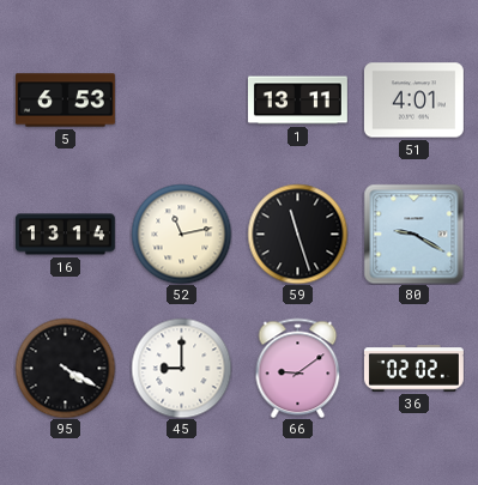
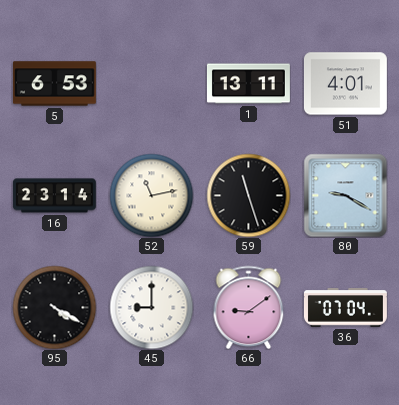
16: 13:14 -> 23:14 (54, 196)
36: 02:02 -> 07:04 (345, 308)
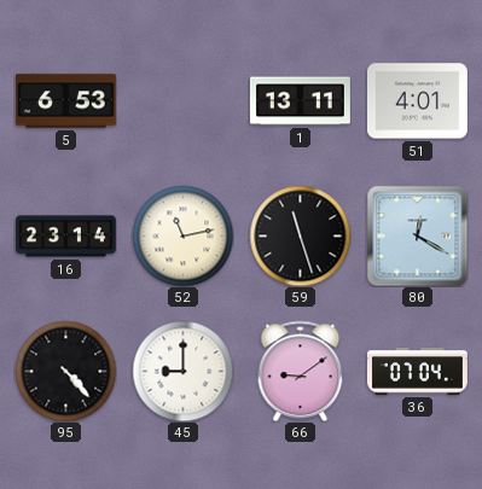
80: 9:20 -> 12:20 (417, 235)
95: 4:20 -> 4:23 (65, 371)
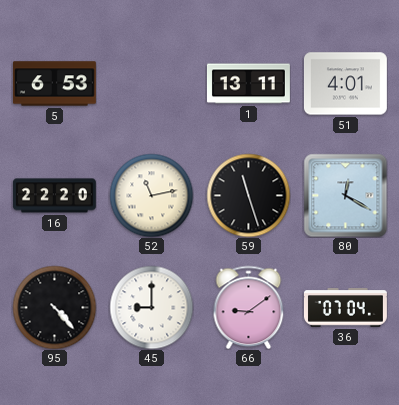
16: 23:14 -> 22:20 (54, 196)
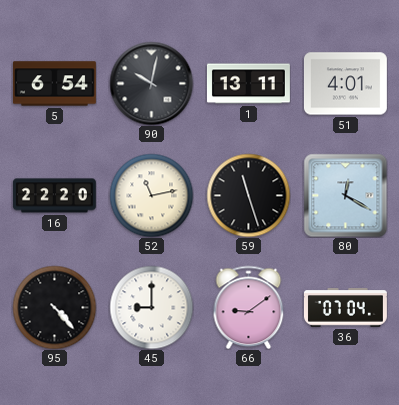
5: 6:53 -> 6:54 (54, 84)
90: none -> 10:02 (151, 83)
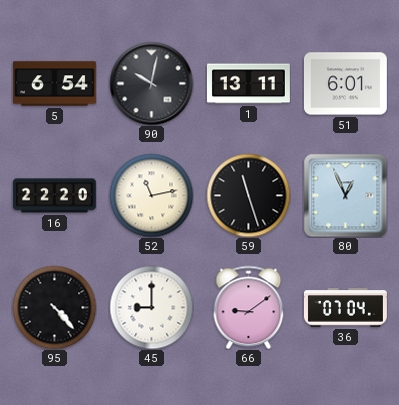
51: 4:01 -> 6:01 (345, 84)
80: 12:20 -> 12:56 (345, 195)
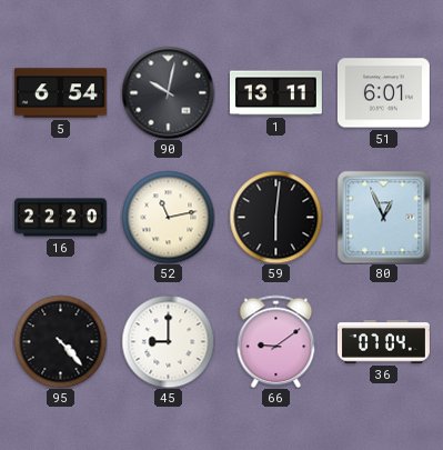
59: 11:27 -> 6:01 (275, 217)
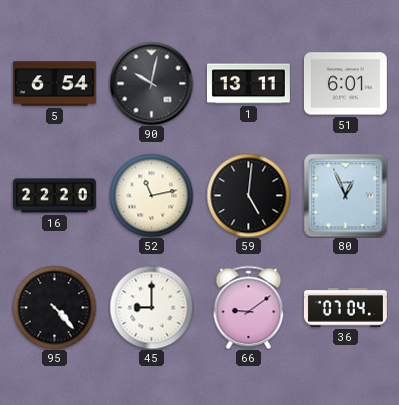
59: 6:01 -> 5:01 (248, 195)
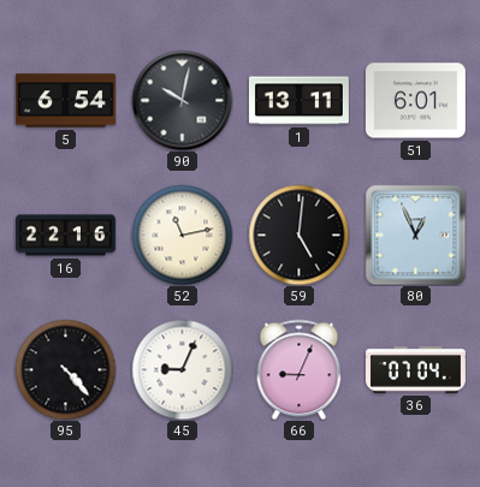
16: 22:20 -> 22:16 (65, 236)
45: 9:00 -> 9:04 (182, 369)
66: 9:09 -> 9:04 (300, 369)
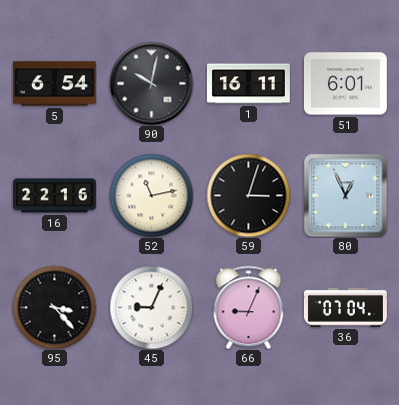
1: 13:11 -> 16:11 (248, 84)
59: 5:01 -> 3:03 (248, 195)
95: 4:23 -> 3:23 (54, 307)
